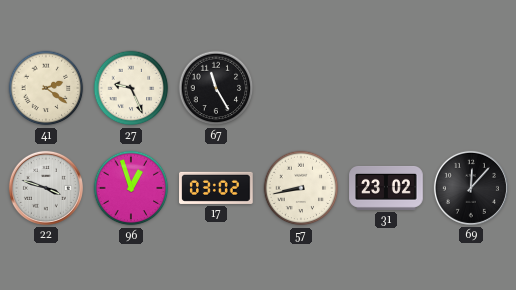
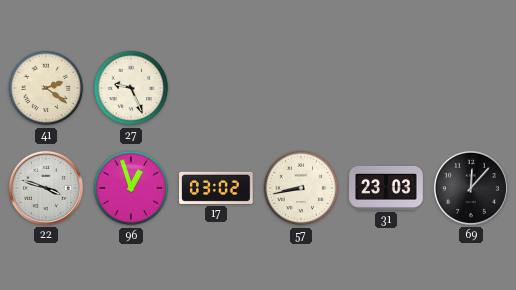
67: 11:25 -> none (216, 88)
31: 23:02 -> 23:03 (386, 188)
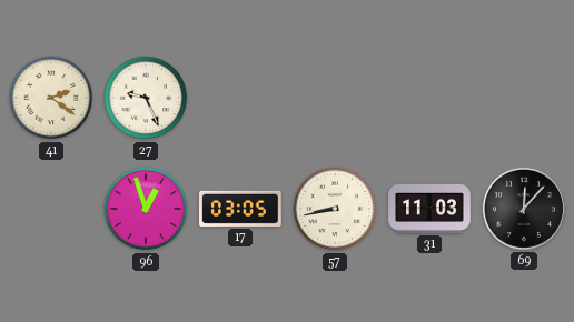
22: 3:48 -> none (46, 188)
17: 03:02 -> 03:05 (240, 209)
31: 23:03 -> 11:03 (429, 209)
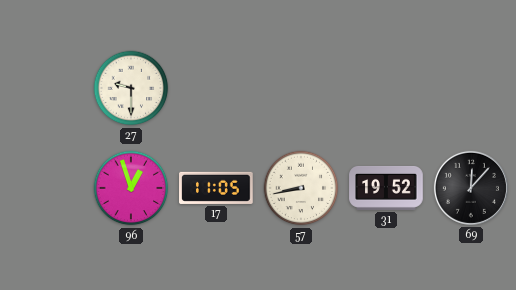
41: 2:21 -> none (51, 98)
27: 9:26 -> 9:30 (131, 88)
17: 03:05 -> 11:05 (216, 188)
31: 11:03 -> 19:52 (386, 188)
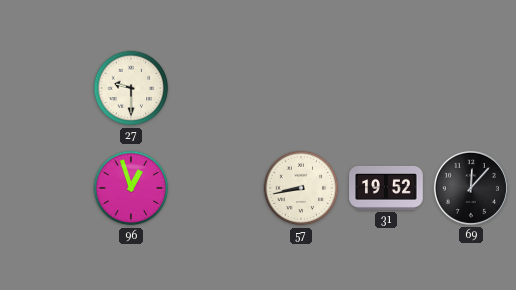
17: 11:05 -> none (216, 188)
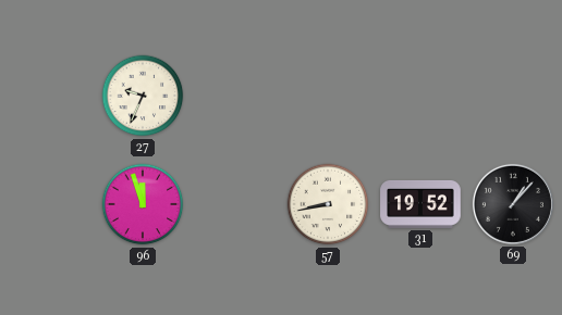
27: 9:30 -> 9:34 (143, 96)
96: 12:57 -> 11:57 (143, 204)
69: 12:07 -> 1:07 (513, 204)
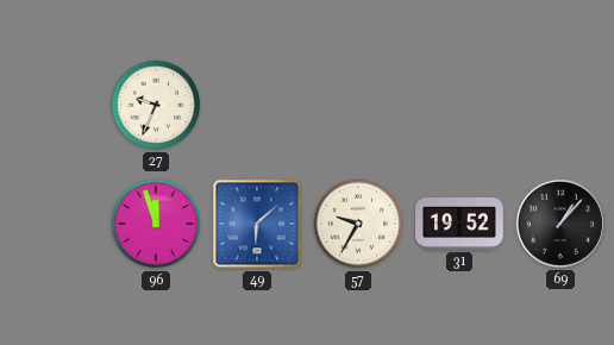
49: none -> 6:08 (257, 224)
57: 8:43 -> 9:35 (358, 224)
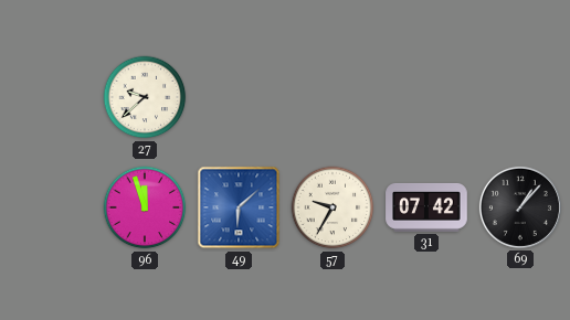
27: 9:34 -> 9:38 (145, 97)
31: 19:52 -> 07:42 (426, 207)
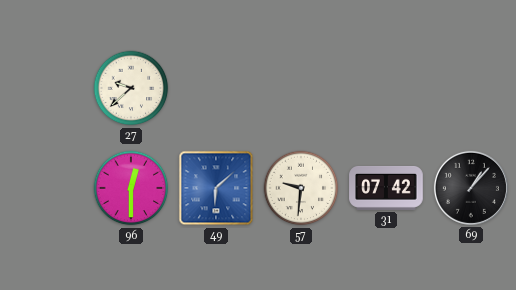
96: 11:57 -> 12:30 (131, 188)
57: 9:35 -> 9:31 (301, 188)
